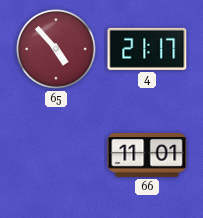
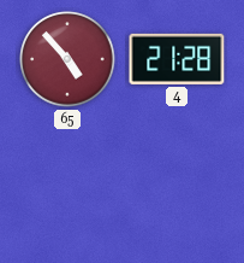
4: 21:17 -> 21:28 (177, 59)
66: 11:01 -> none (147, 155)
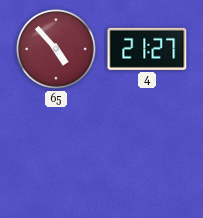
4: 21:28 -> 21:27 (147, 49)
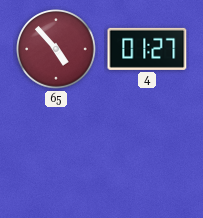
4: 21:27 -> 01:27 (147, 49)
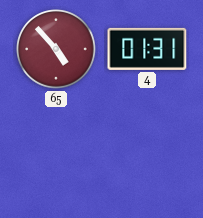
4: 01:27 -> 01:31 (147, 49)
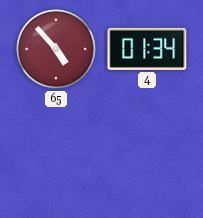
4: 01:31 -> 01:34 (147, 49)
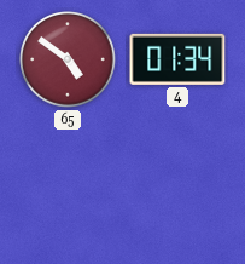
65: 4:53 -> 4:51 (68, 59)
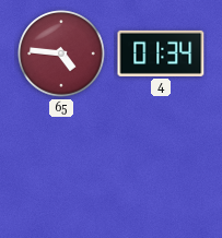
65: 4:51 -> 4:46 (61, 53)
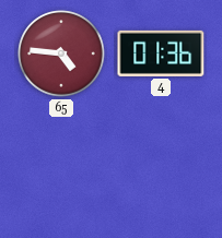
4: 01:34 -> 01:36 (161, 53)
